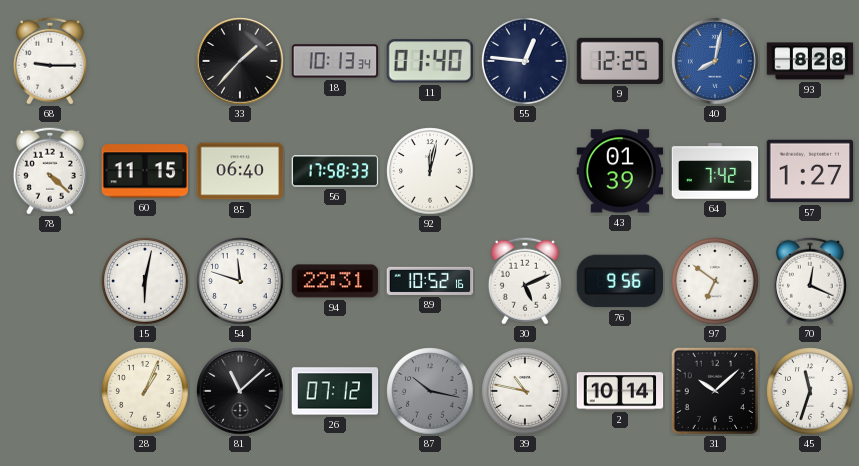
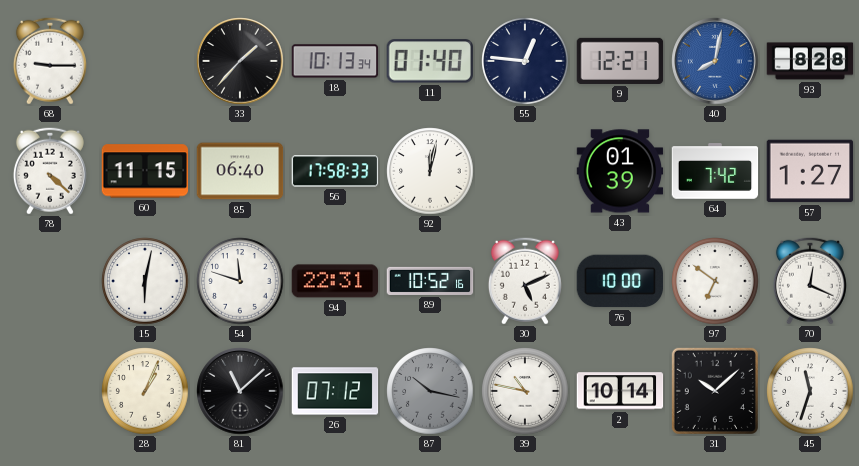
9: 12:25 -> 12:21 (620, 61)
76: 9:56 -> 10:00 (620, 281)
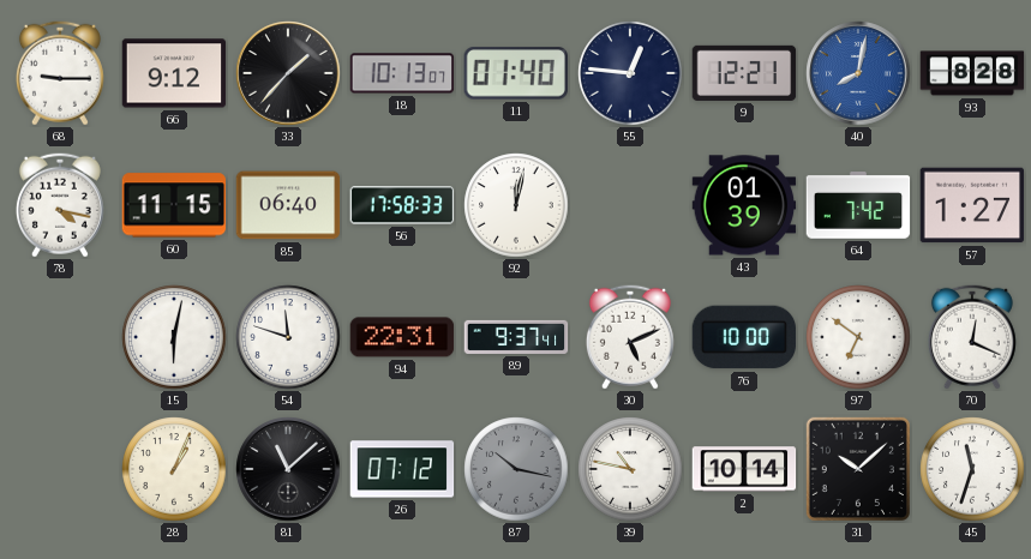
66: none -> 9:12 (174, 73)
18: 10:13:34 -> 10:13:07 (402, 73)
78: 4:22 -> 4:17 (60, 205)
89: 10:52 -> 9:37 (516, 337)
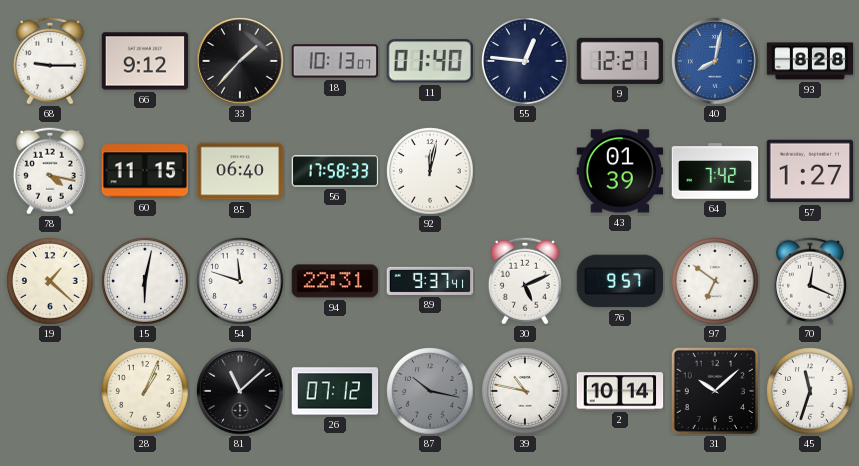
19: none -> 1:22 (50, 281)
76: 10:00 -> 9:57 (620, 281)
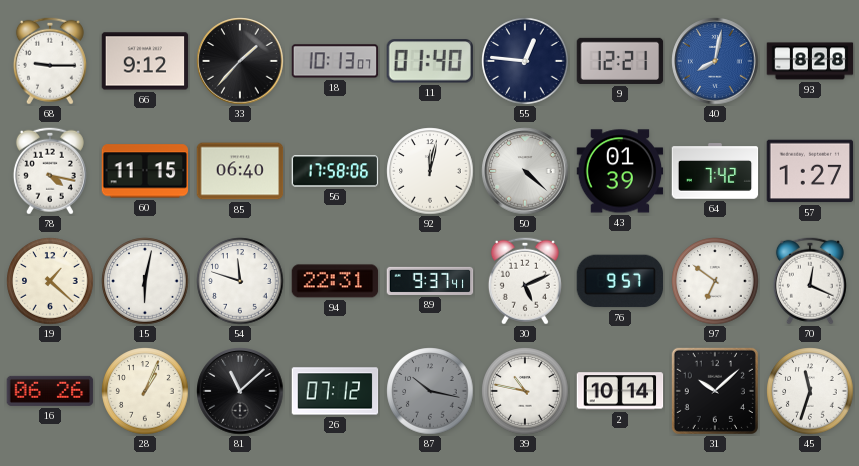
56: 17:58:33 -> 17:58:06 (335, 171)
50: none -> 4:22 (525, 171)
16: none -> 06:26 (50, 391)
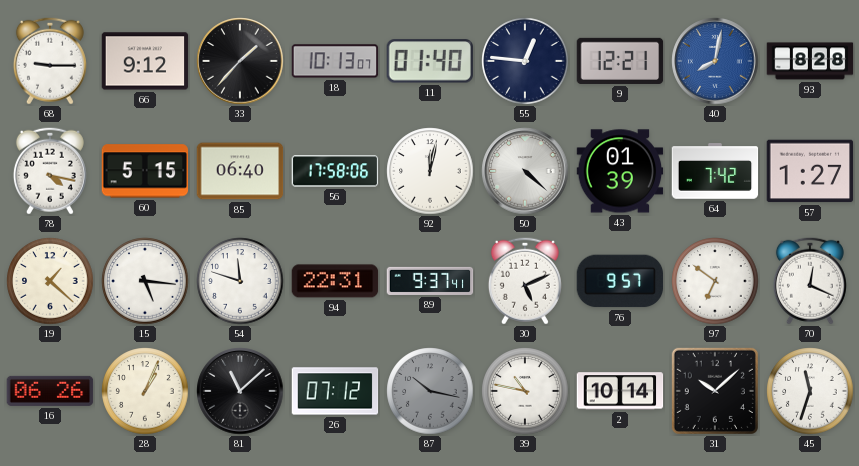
60: 11:15 -> 5:15 (145, 171)
15: 6:02 -> 5:16 (145, 281)
